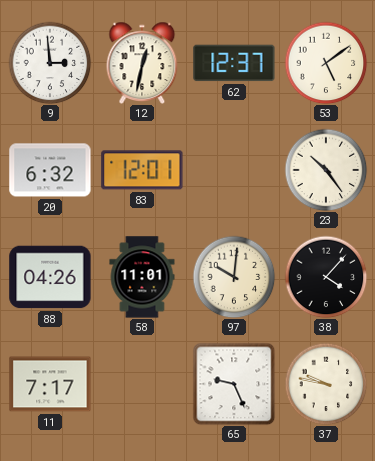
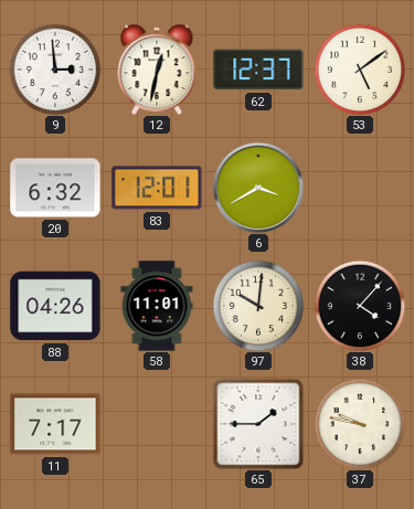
6: none -> 3:40 (258, 188)
23: 10:24 -> none (326, 170)
65: 9:26 -> 1:45 (258, 424)
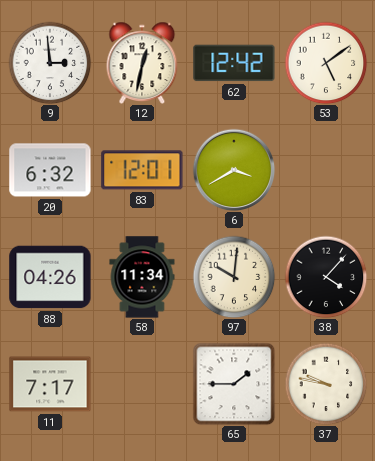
62: 12:37 -> 12:42 (234, 63)
58: 11:01 -> 11:34 (142, 277)
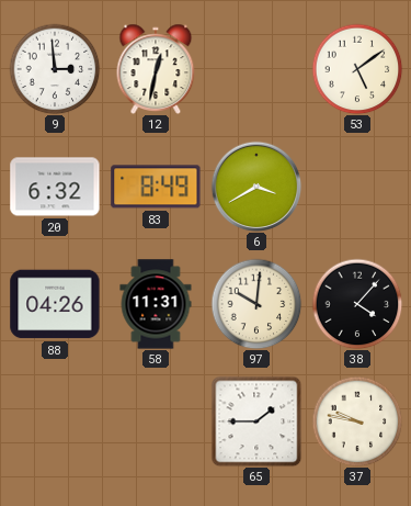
62: 12:42 -> none (234, 63)
83: 12:01 -> 8:49 (156, 187)
58: 11:34 -> 11:31 (156, 304)
11: 7:17 -> none (50, 384)
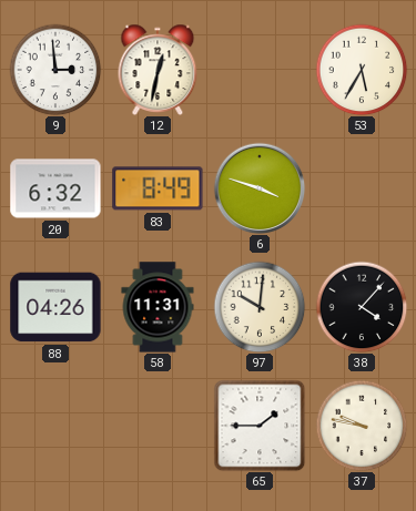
53: 5:09 -> 5:35 (362, 70)
6: 3:40 -> 3:48 (260, 188)
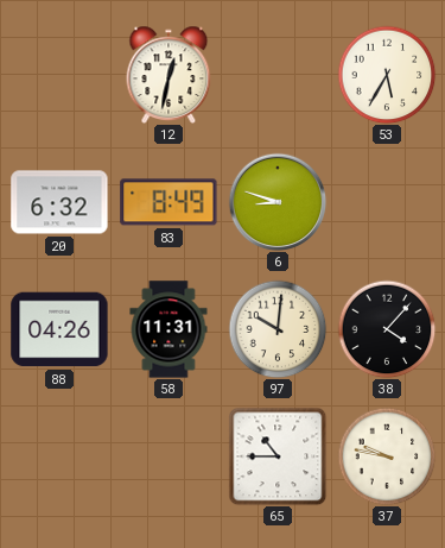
9: 2:59 -> none (55, 70)
6: 3:48 -> 8:48 (278, 202)
65: 1:45 -> 10:45 (278, 456)
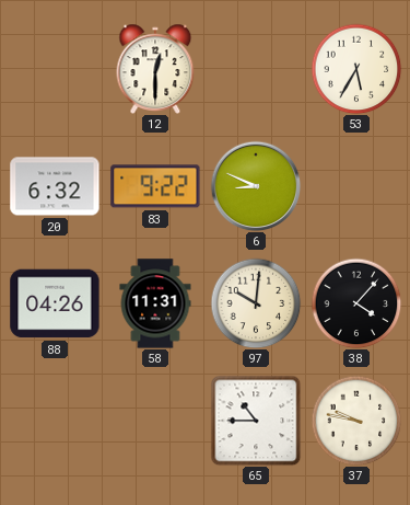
12: 12:32 -> 12:30 (155, 68)
83: 8:49 -> 9:22 (155, 186)
6: 8:48 -> 8:49 (256, 186)
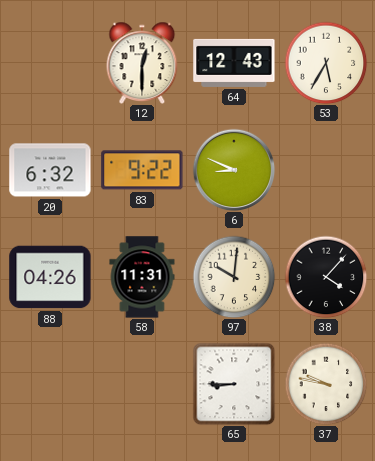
64: none -> 12:43 (234, 63)
65: 10:45 -> 8:45 (234, 384)
